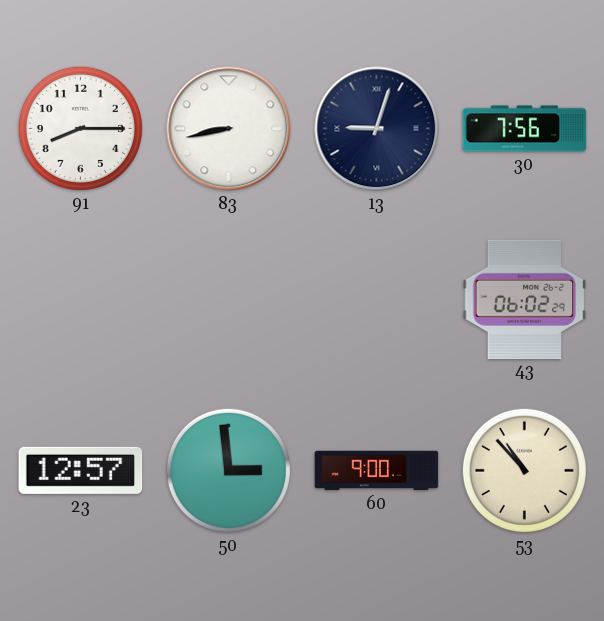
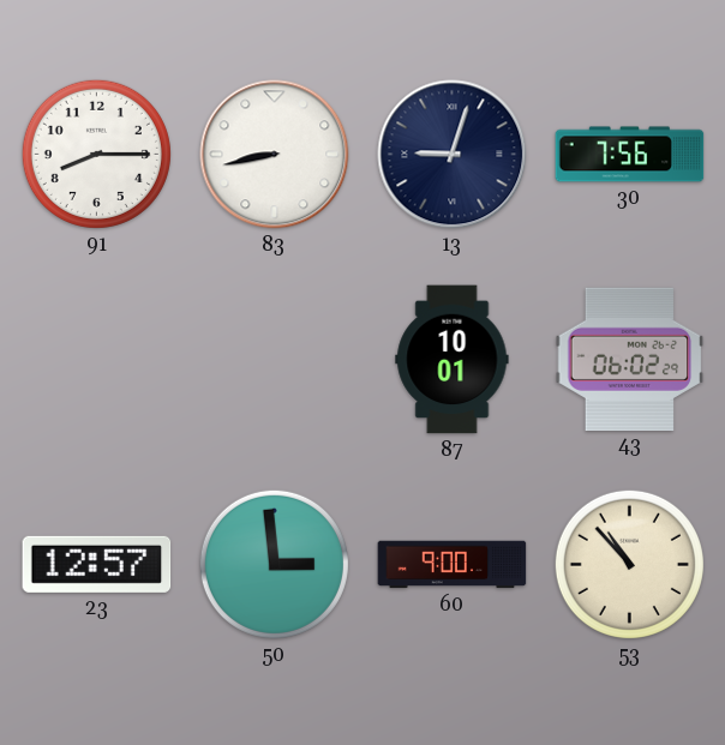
87: none -> 10:01 (453, 360)
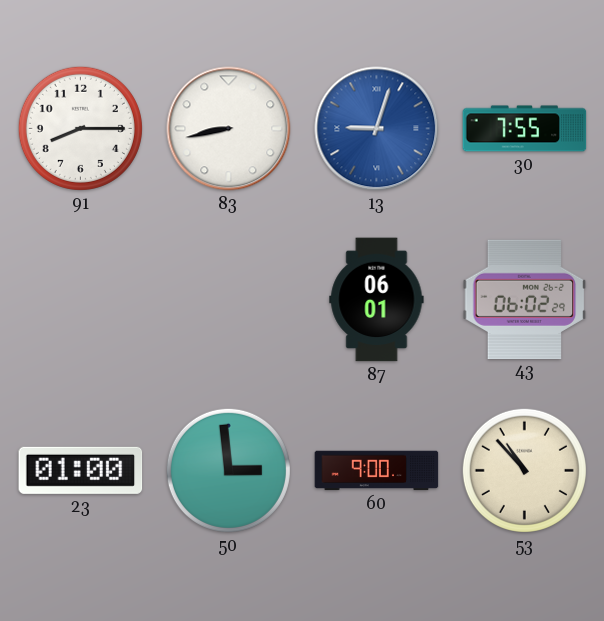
13 dial: navy -> blue (377, 129)
30: 7:56 -> 7:55 (525, 129)
87: 10:01 -> 06:01 (377, 300)
23: 12:57 -> 01:00 (81, 470)
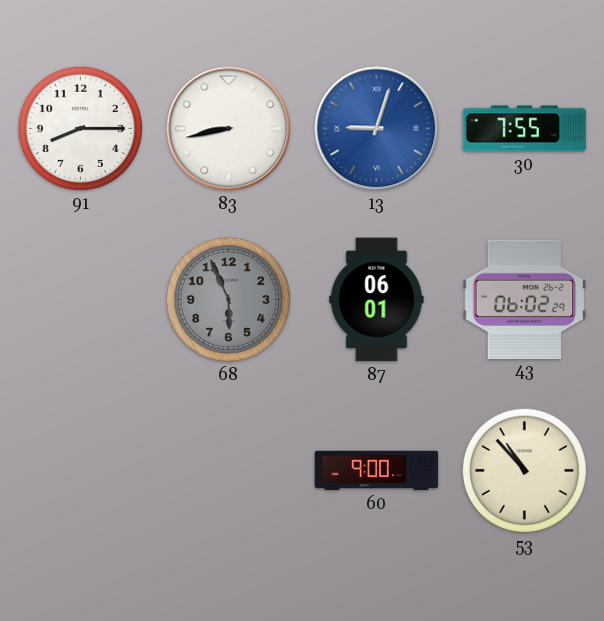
68: none -> 5:56 (228, 299)
23: 01:00 -> none (81, 470)
50: 2:59 -> none (228, 470)
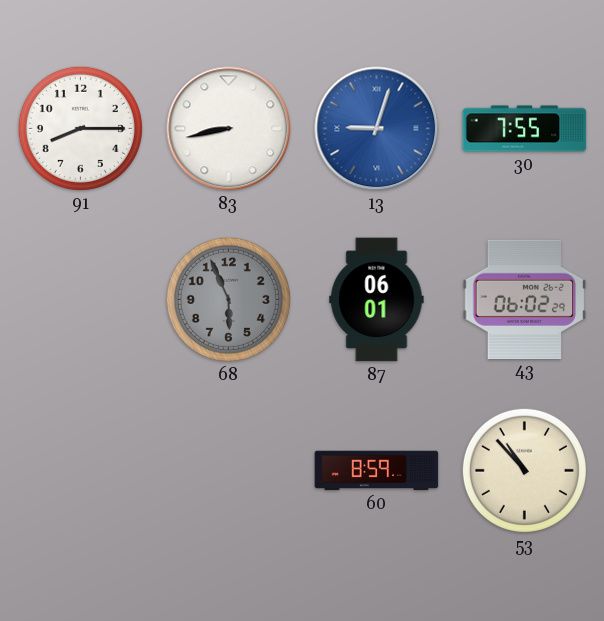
60: 9:00 -> 8:59 (377, 471)
